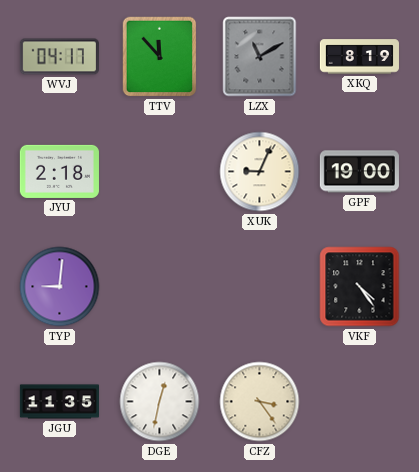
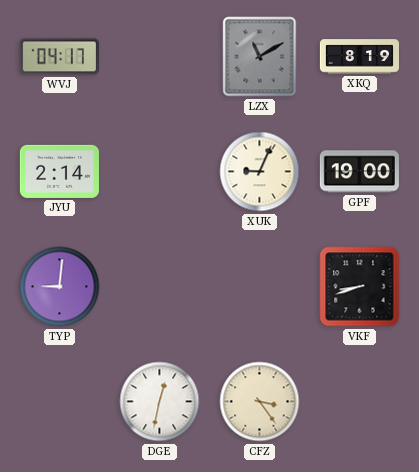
TTV: 11:53 -> none (160, 57)
JYU: 2:18 -> 2:14 (59, 171)
VKF: 4:24 -> 8:42 (360, 287)
JGU: 11:35 -> none (59, 402)
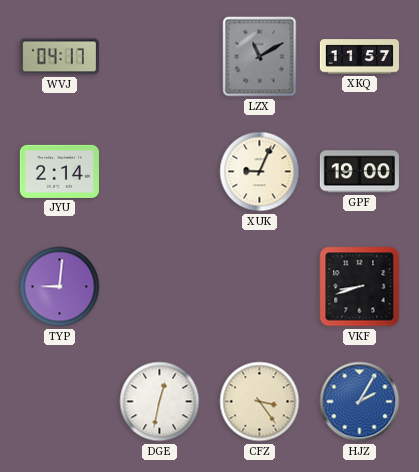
XKQ: 8:19 -> 11:57 (359, 57)
HJZ: none -> 2:05 (360, 402)
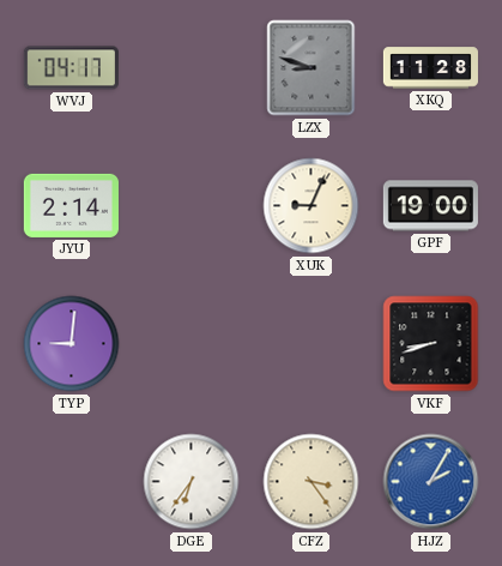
LZX: 11:10 -> 8:48 (312, 68)
XKQ: 11:57 -> 11:28 (430, 68)
DGE: 12:32 -> 6:36 (192, 482)
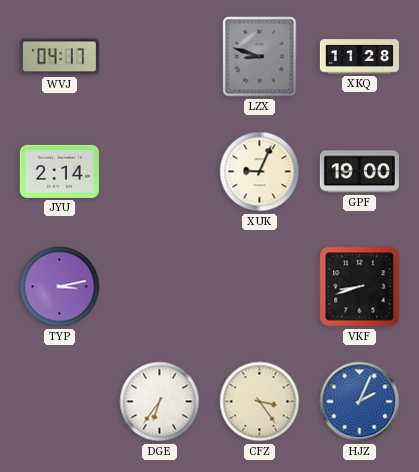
TYP: 9:01 -> 3:13 (60, 287)
HJZ: 2:05 -> 2:04 (360, 402)
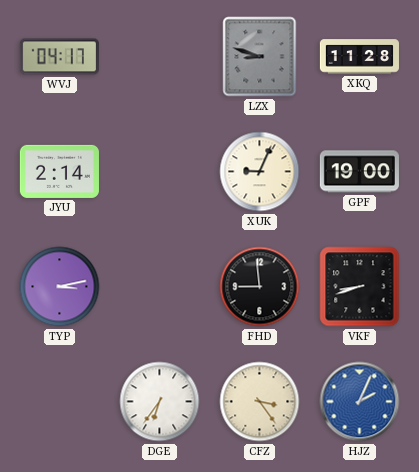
FHD: none -> 8:59 (260, 287)
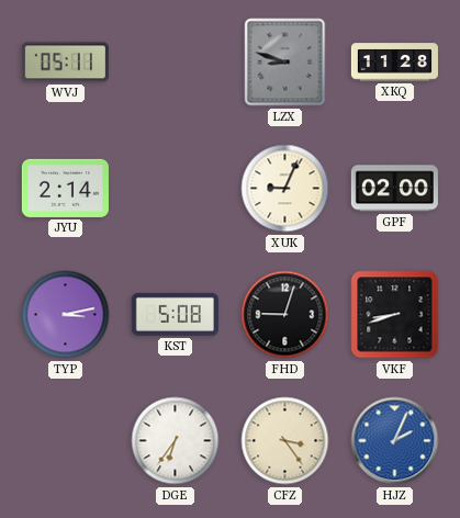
WVJ: 04:17 -> 05:11 (65, 63)
GPF: 19:00 -> 02:00 (394, 189)
KST: none -> 5:08 (175, 314)
FHD: 8:59 -> 9:03 (285, 315)
